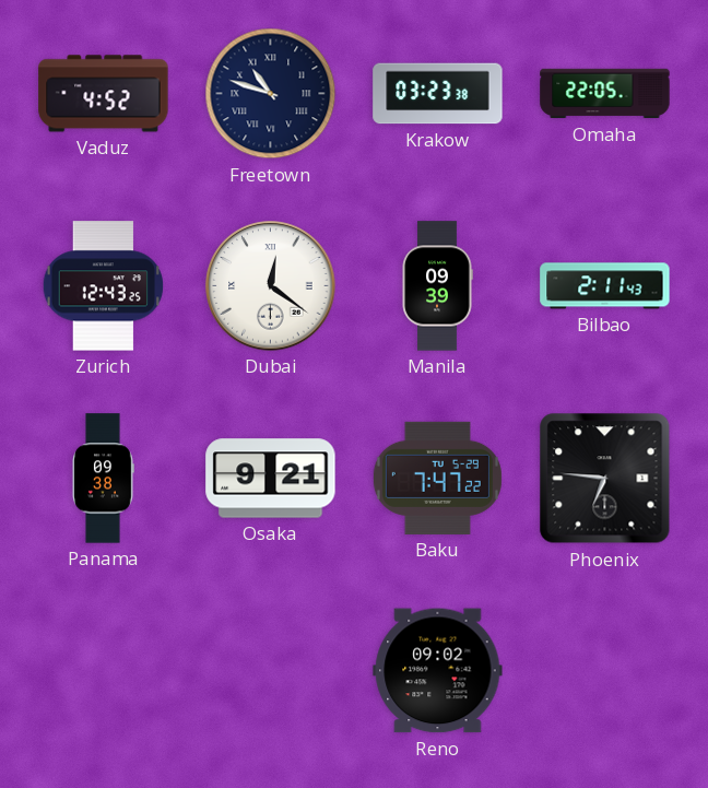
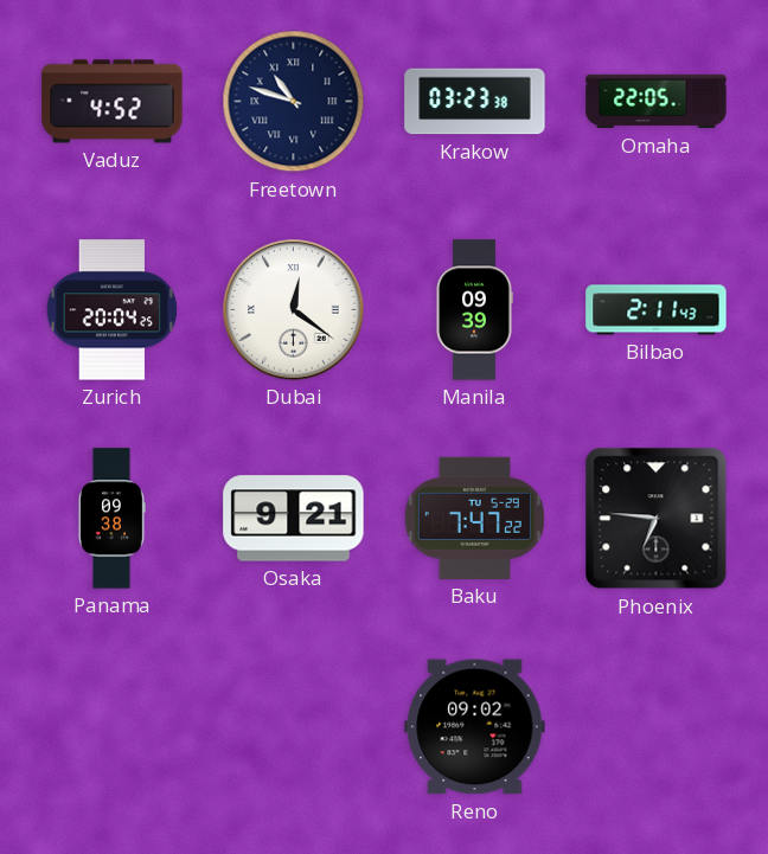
Zurich: 12:43 -> 20:04 (113, 310)
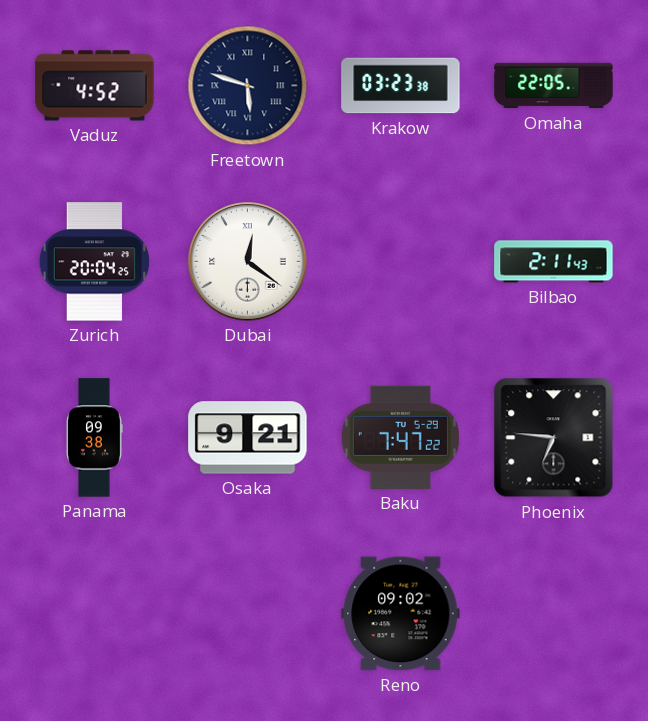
Freetown: 10:48 -> 5:48 (248, 86)
Manila: 09:39 -> none (474, 310)
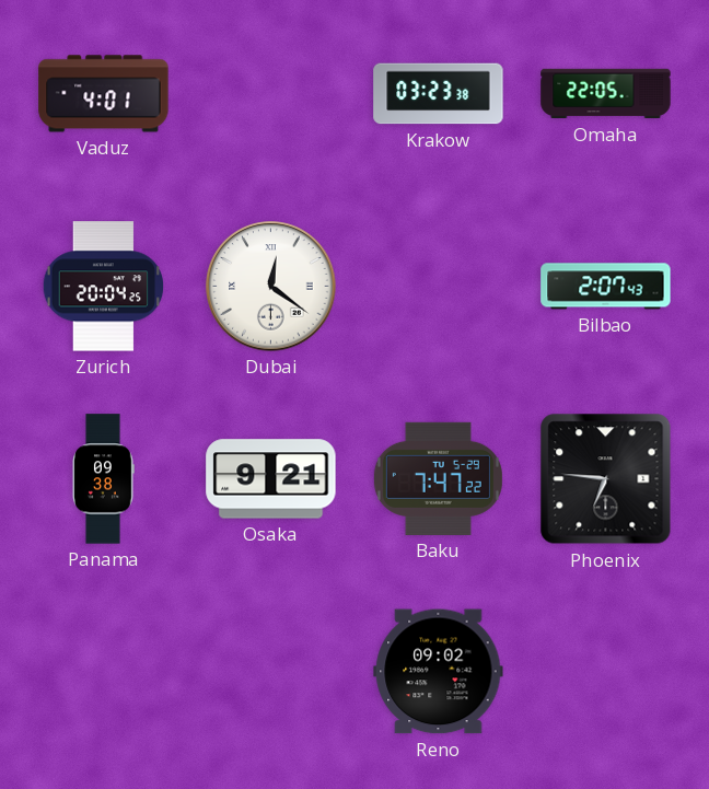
Vaduz: 4:52 -> 4:01 (104, 94)
Freetown: 5:48 -> none (248, 86)
Bilbao: 2:11 -> 2:07 (606, 287)
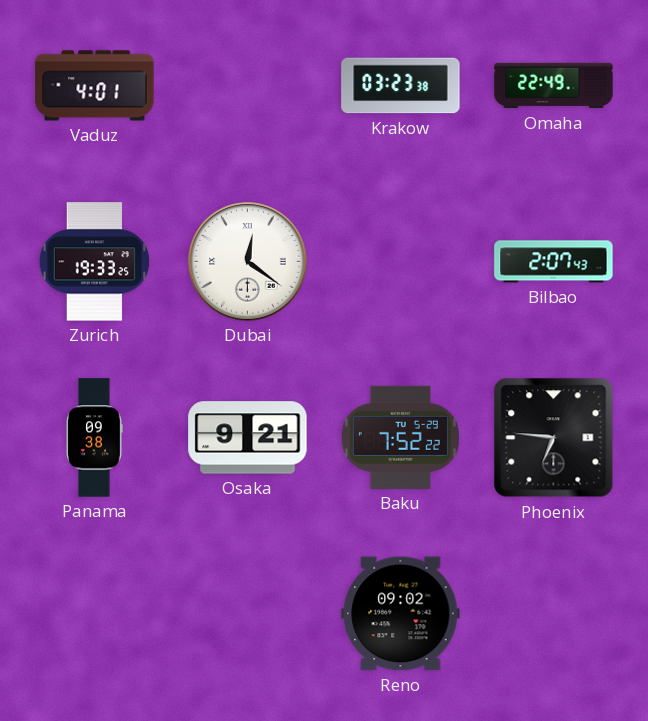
Omaha: 22:05 -> 22:49 (554, 86)
Zurich: 20:04 -> 19:33 (95, 262)
Baku: 7:47 -> 7:52 (400, 437)
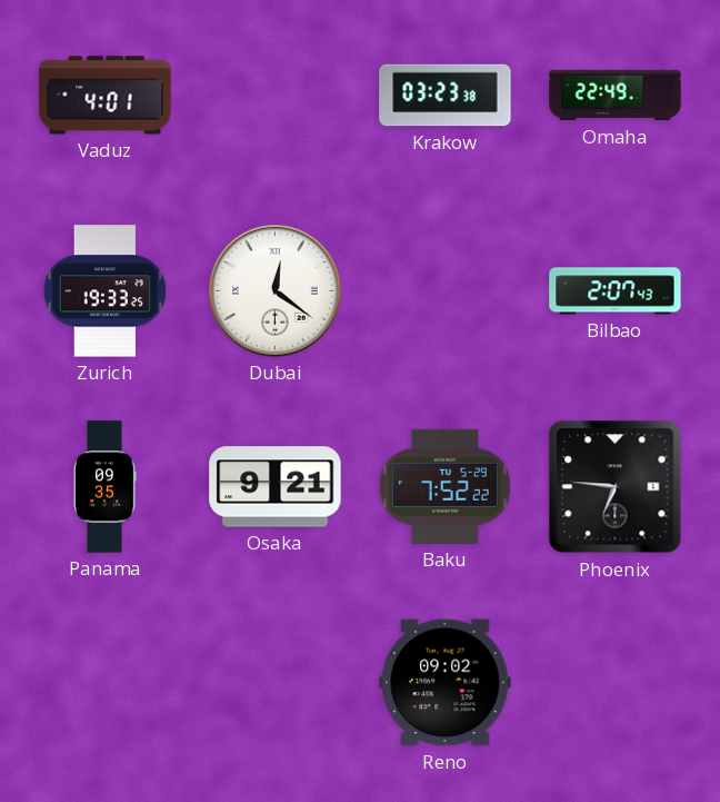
Panama: 09:38 -> 09:35 (104, 487)
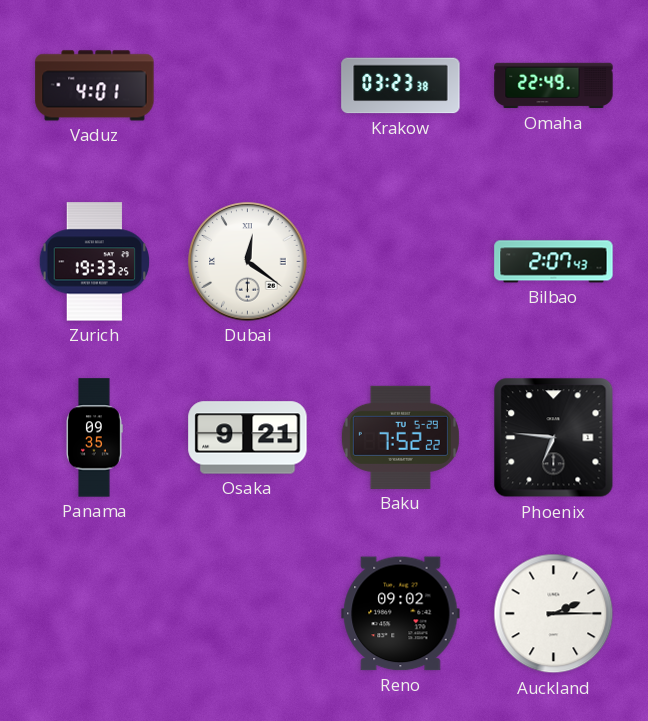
Auckland: none -> 2:15 (554, 614)
